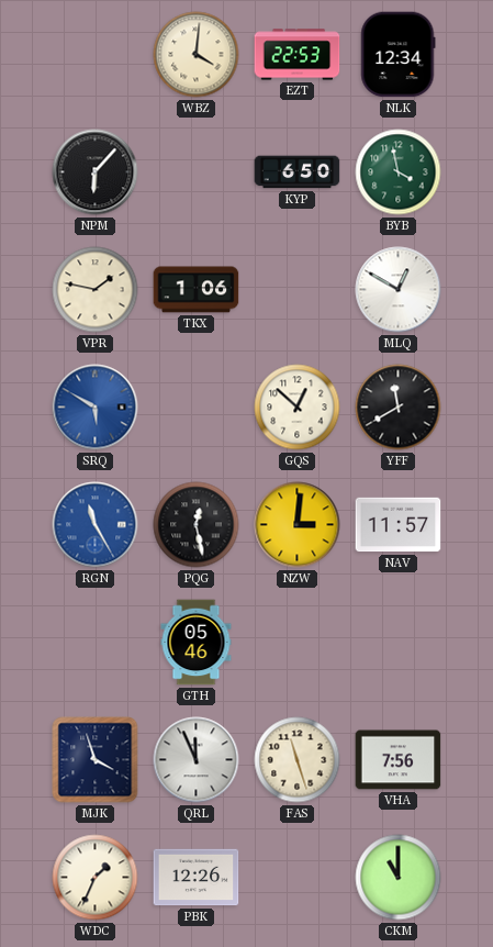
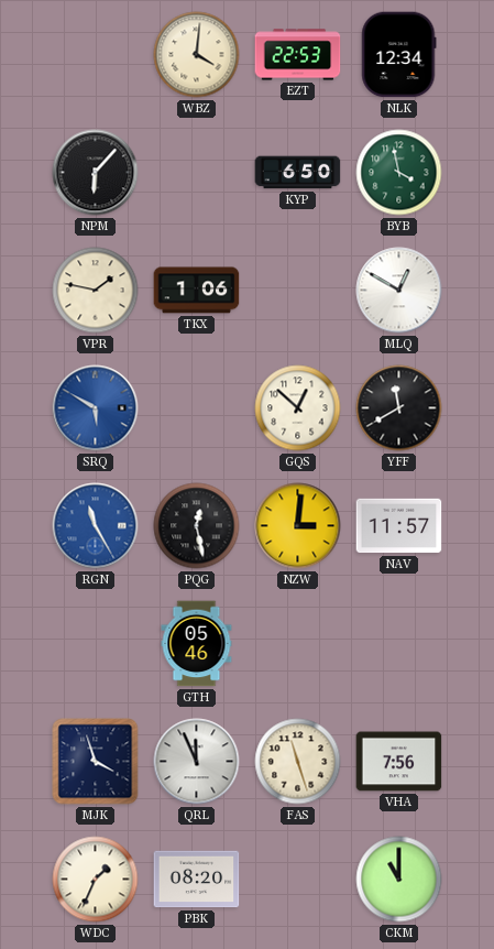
PBK: 12:26 -> 08:20 (197, 880)
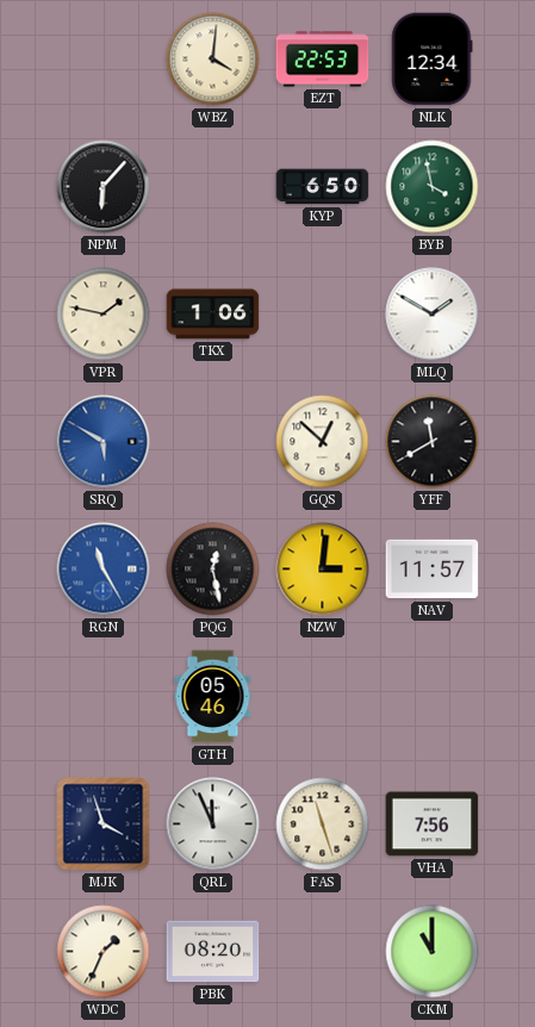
MLQ: 12:50 -> 1:50 (433, 315)
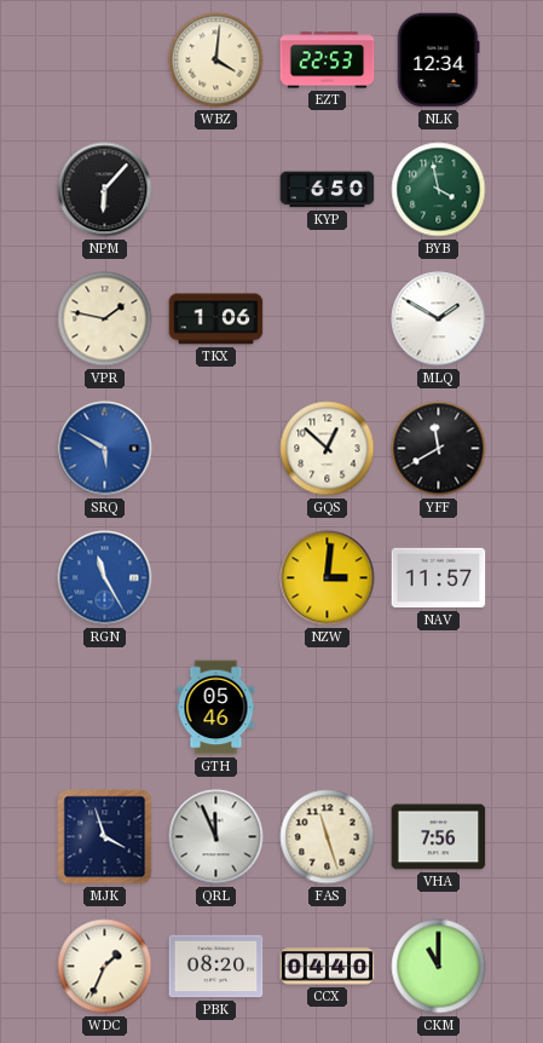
PQG: 12:28 -> none (213, 569)
CCX: none -> 04:40 (328, 967)
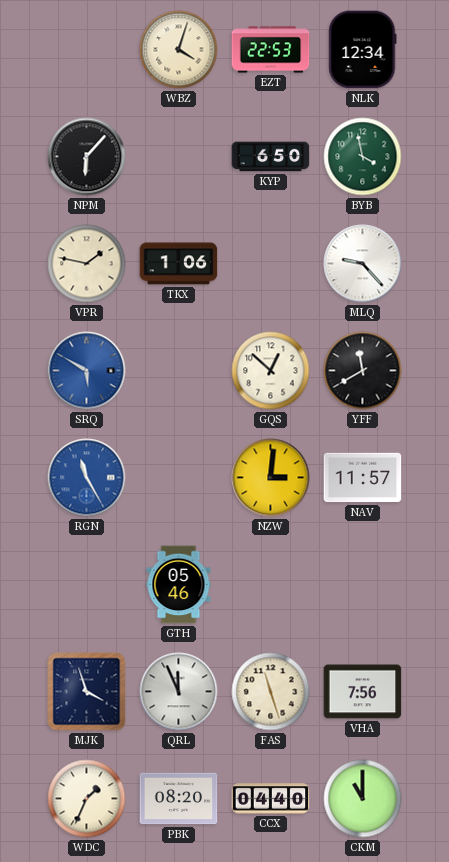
WBZ: 4:01 -> 4:03 (179, 50)
MLQ: 1:50 -> 9:23 (363, 264)
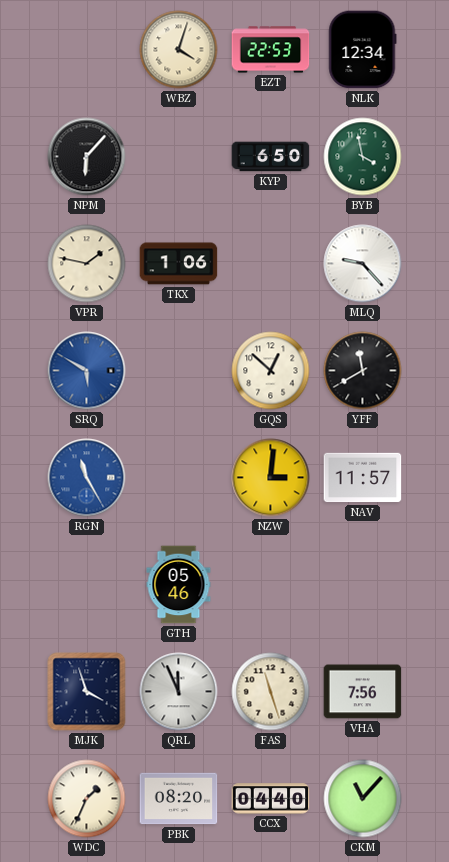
CKM: 11:00 -> 11:07 (363, 799)
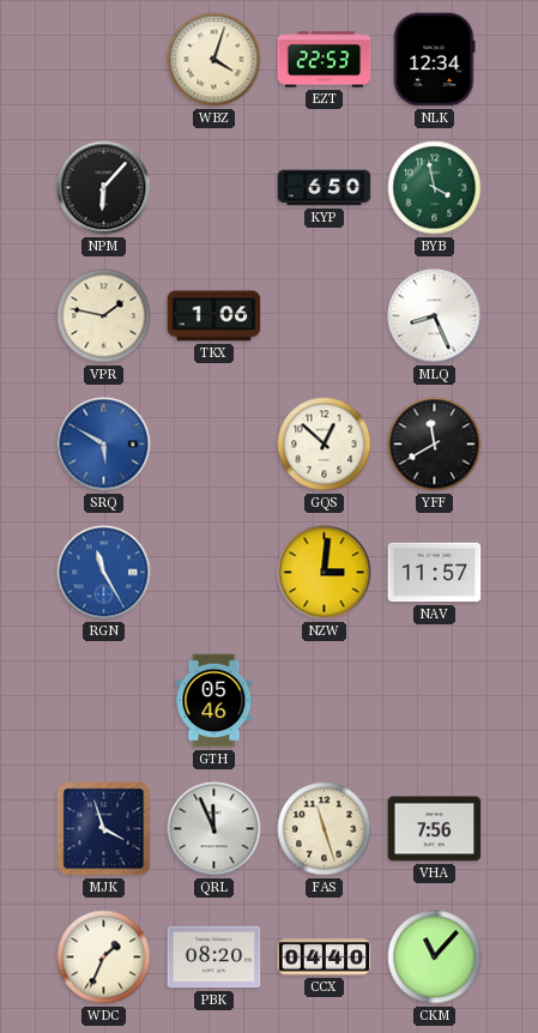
MLQ: 9:23 -> 8:26 (435, 316)
